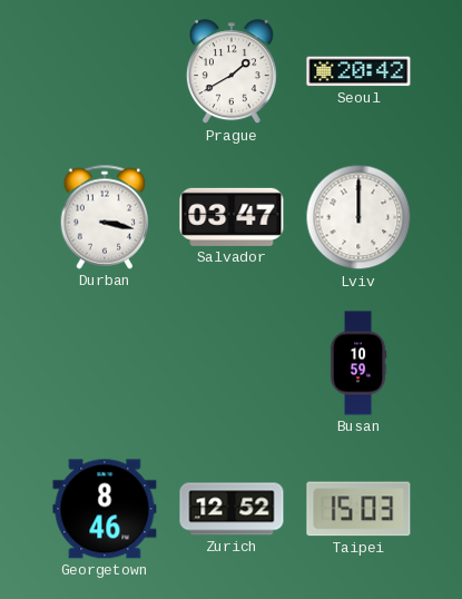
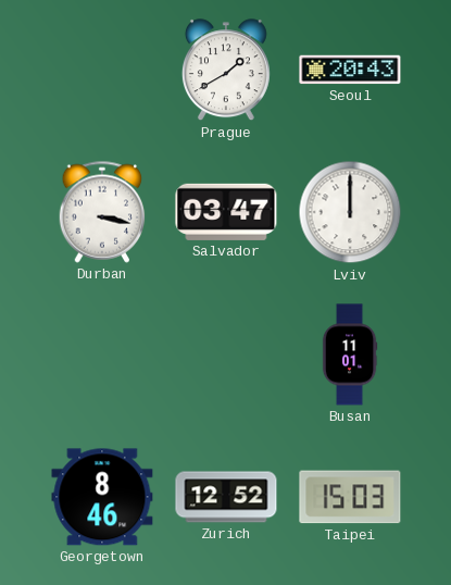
Seoul: 20:42 -> 20:43 (350, 70)
Busan: 10:59 -> 11:01 (350, 354)
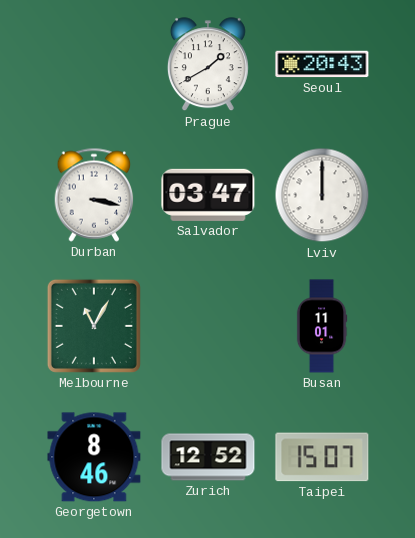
Melbourne: none -> 11:05 (94, 326)
Taipei: 15:03 -> 15:07 (322, 457)
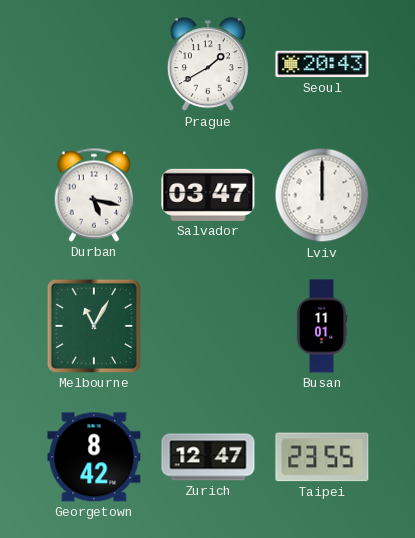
Durban: 3:17 -> 5:17 (94, 195)
Georgetown: 8:46 -> 8:42 (94, 457)
Zurich: 12:52 -> 12:47 (208, 457)
Taipei: 15:07 -> 23:55 (322, 457)
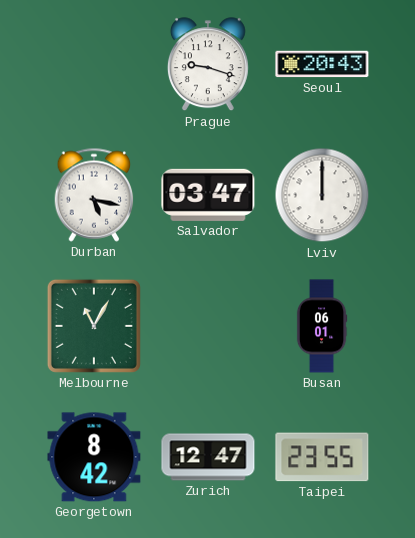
Prague: 1:40 -> 9:18 (208, 65)
Busan: 11:01 -> 06:01 (322, 326)
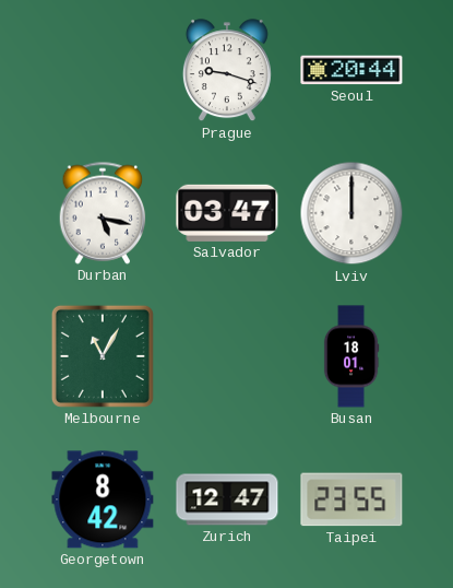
Seoul: 20:43 -> 20:44 (351, 70)
Busan: 06:01 -> 18:01 (351, 356)
